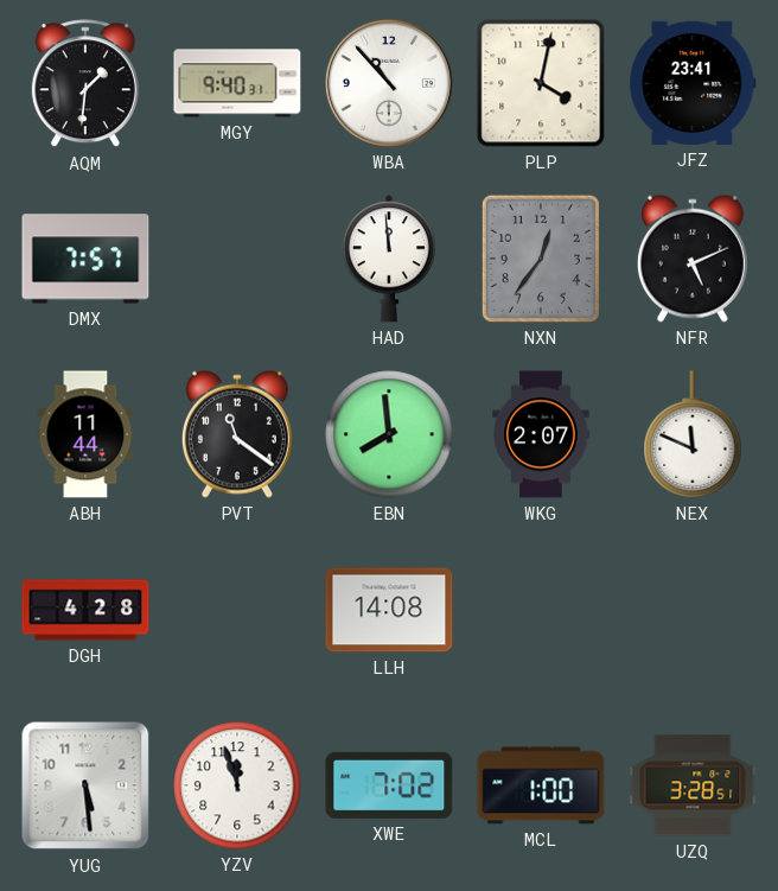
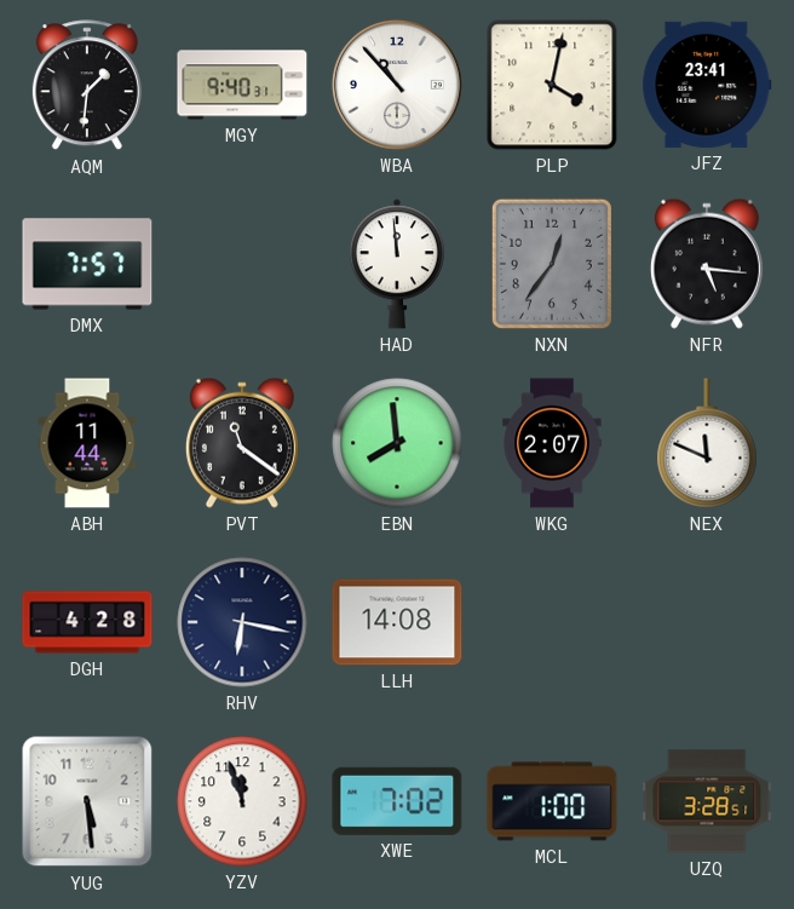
NFR: 5:11 -> 5:16 (707, 264)
RHV: none -> 6:17 (242, 622)
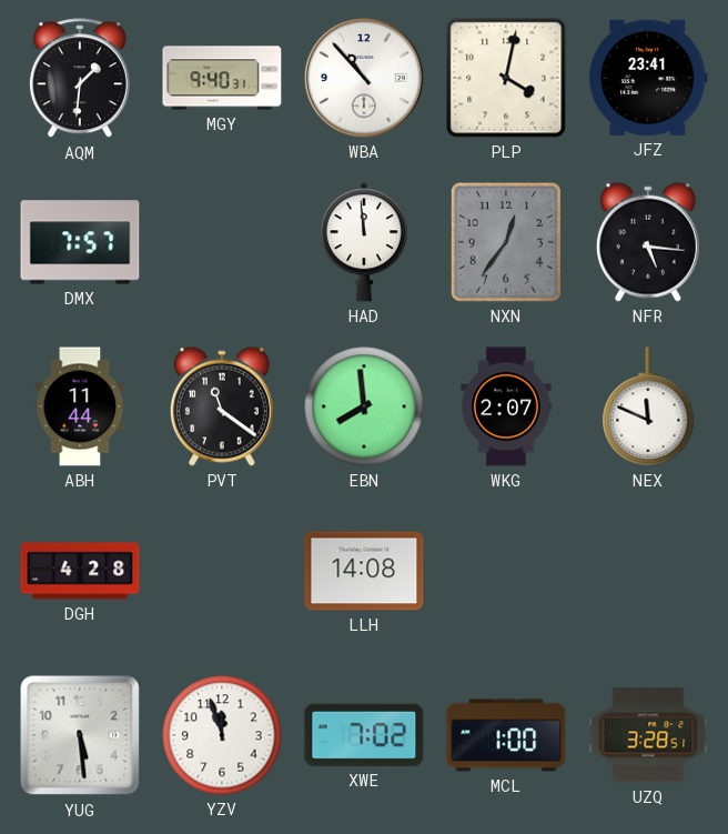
RHV: 6:17 -> none (242, 622)
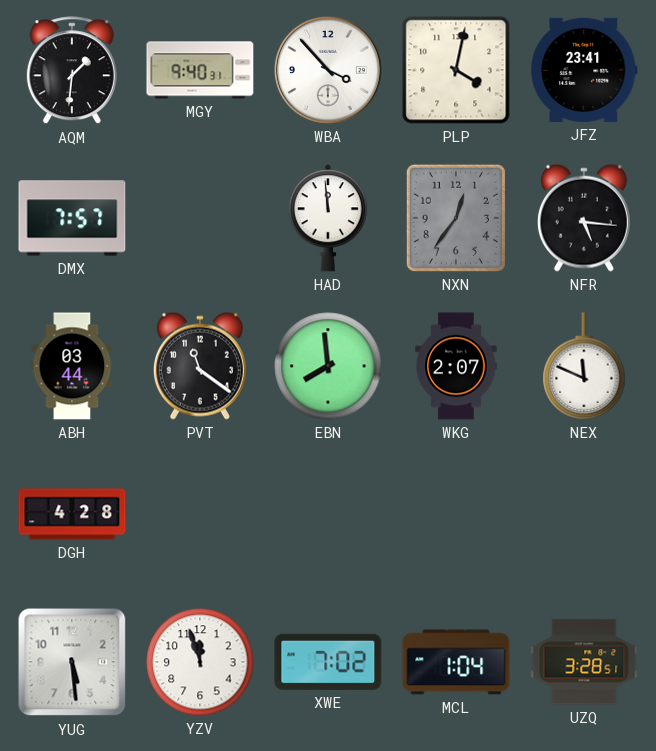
WBA: 10:53 -> 3:53 (328, 70)
ABH: 11:44 -> 03:44 (72, 366)
LLH: 14:08 -> none (364, 571)
MCL: 1:00 -> 1:04 (456, 662)
